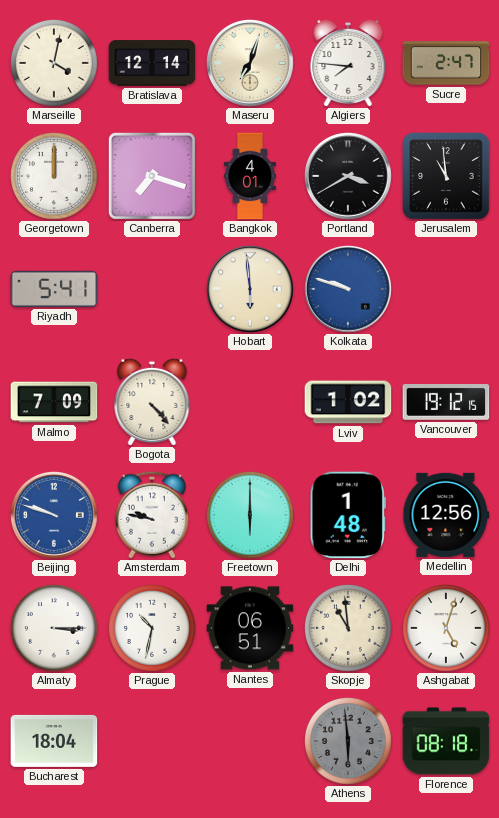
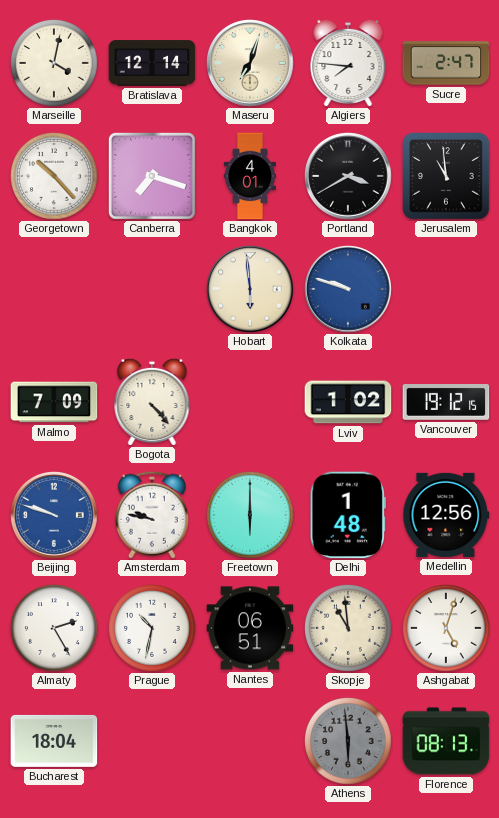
Georgetown: 12:00 -> 10:23 (55, 177)
Riyadh: 5:41 -> none (54, 289)
Almaty: 3:15 -> 2:25 (55, 629)
Florence: 08:18 -> 08:13 (446, 741)
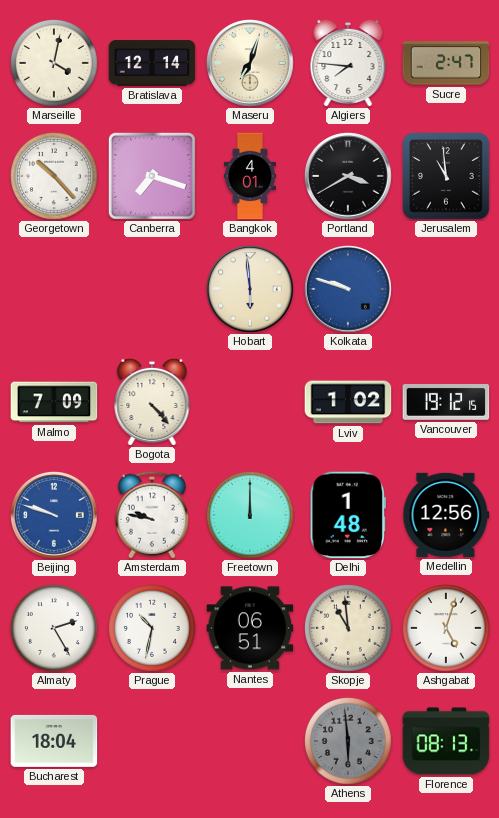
Freetown: 6:00 -> 12:00 (251, 516)
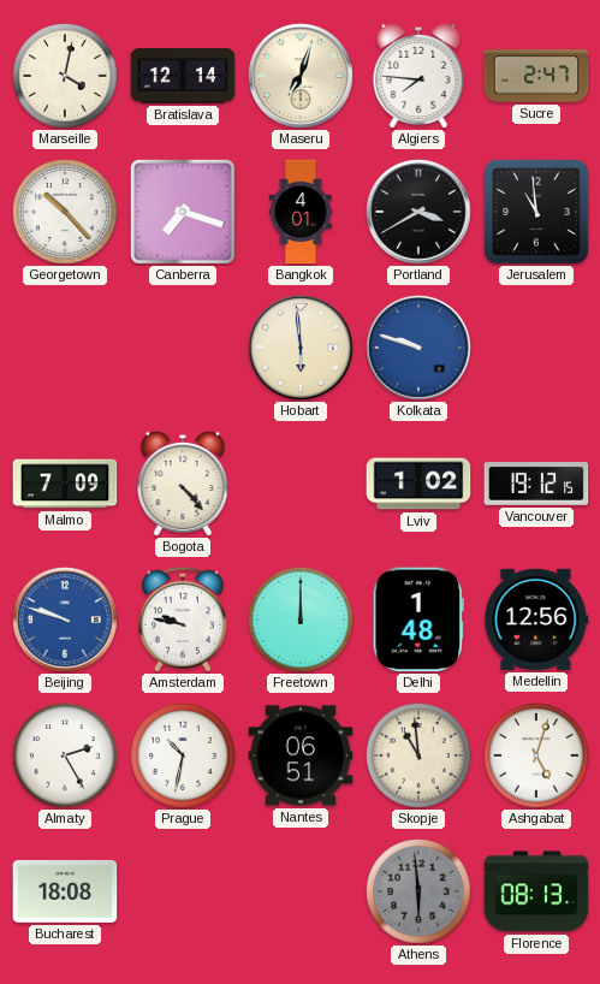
Bucharest: 18:04 -> 18:08 (65, 891)
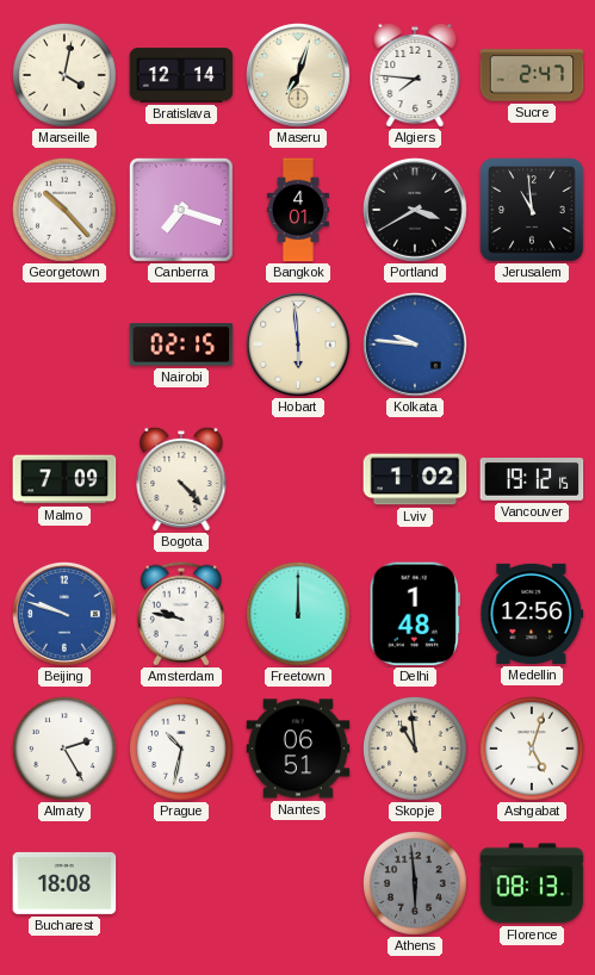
Nairobi: none -> 02:15 (181, 344)
Kolkata: 9:48 -> 9:46 (416, 346)
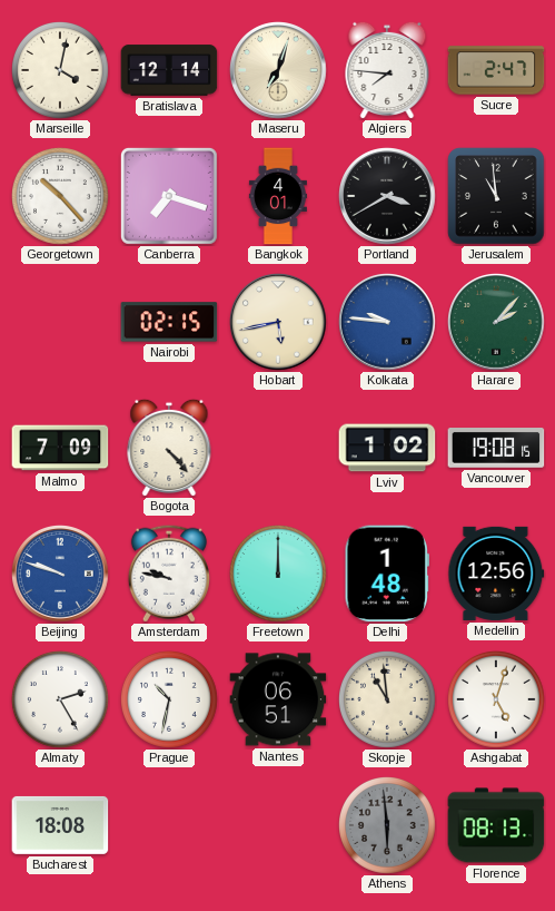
Hobart: 5:59 -> 5:43 (279, 323)
Harare: none -> 2:07 (497, 323)
Vancouver: 19:12 -> 19:08 (496, 449)
